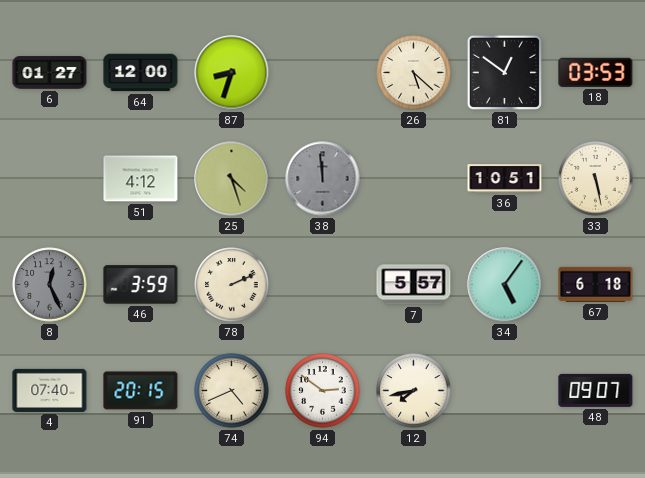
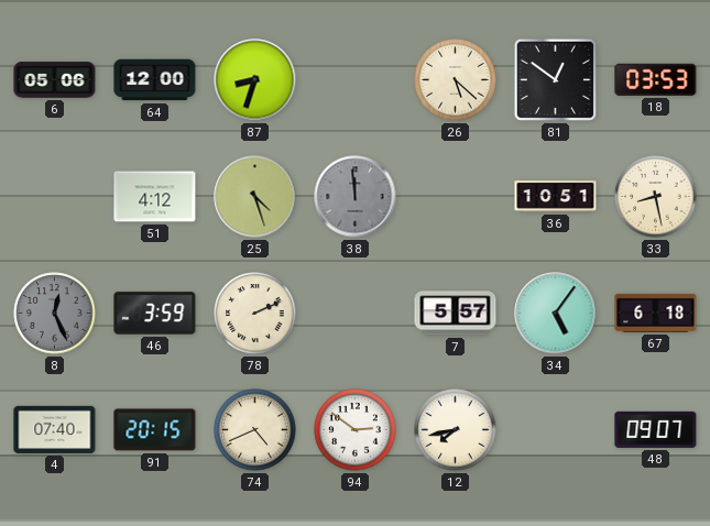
6: 01:27 -> 05:06 (55, 80)
33: 5:28 -> 8:28 (656, 197)
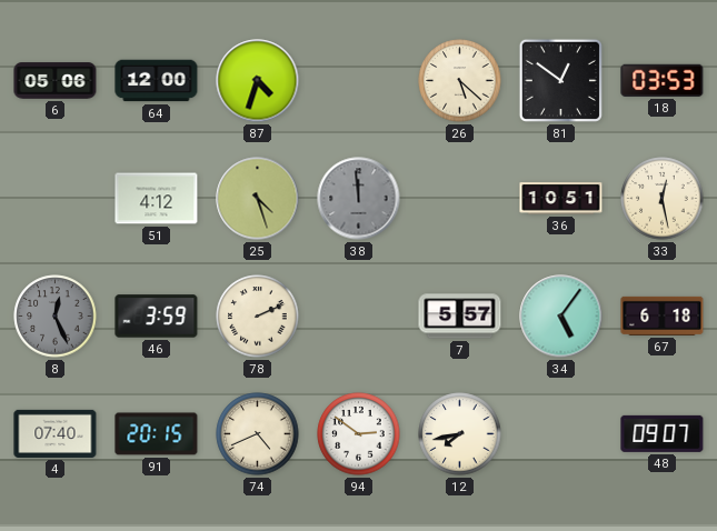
87: 8:33 -> 4:33 (258, 81)
33: 8:28 -> 12:28 (663, 199)
